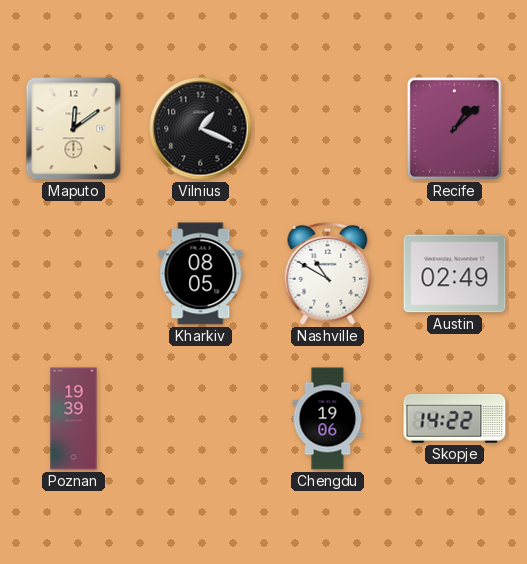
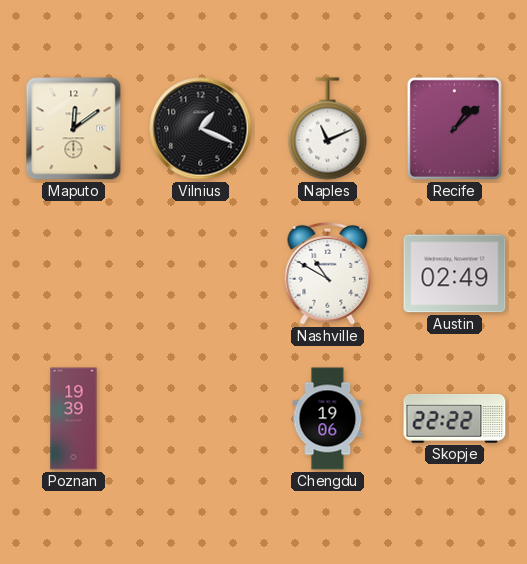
Naples: none -> 11:11 (328, 129)
Kharkiv: 08:05 -> none (201, 274)
Skopje: 14:22 -> 22:22 (455, 419)
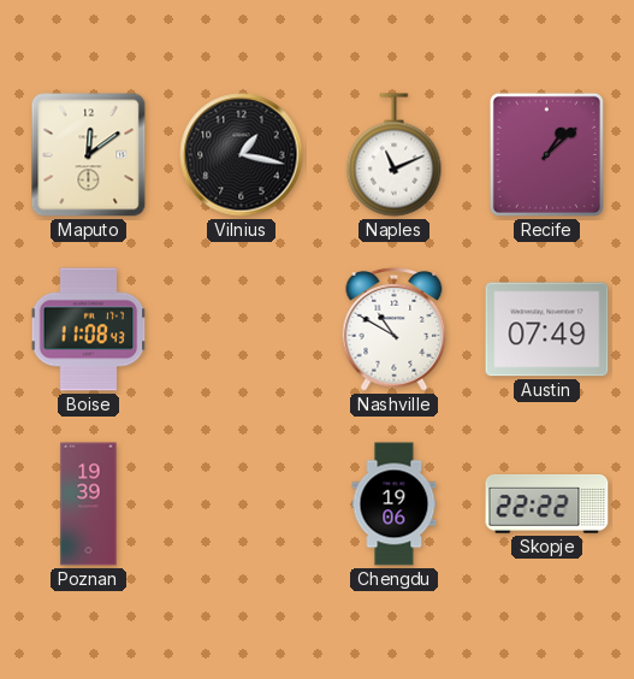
Vilnius: 1:19 -> 1:17 (242, 155)
Boise: none -> 11:08 (89, 330)
Austin: 02:49 -> 07:49 (547, 330)
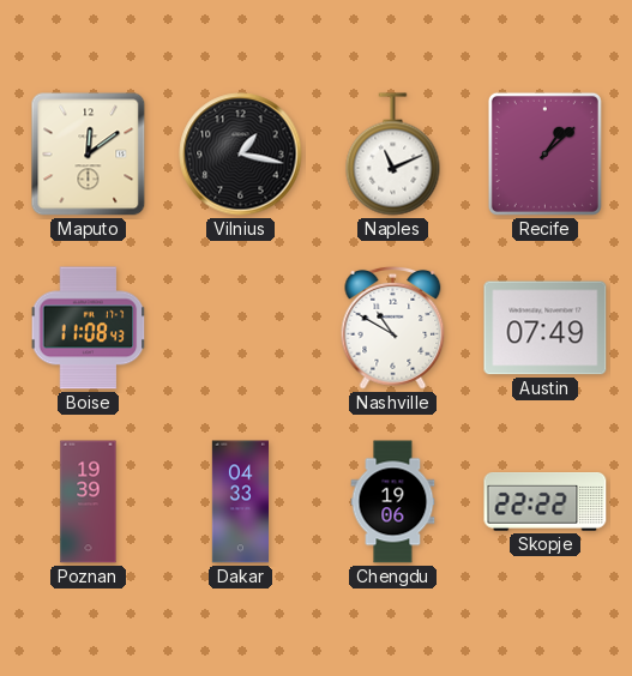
Dakar: none -> 04:33 (240, 502)
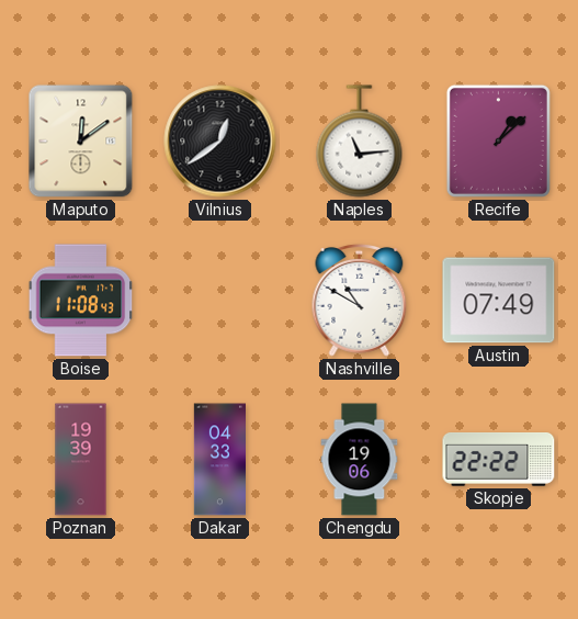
Vilnius: 1:17 -> 12:39 (220, 142)
Naples: 11:11 -> 11:14 (360, 142)
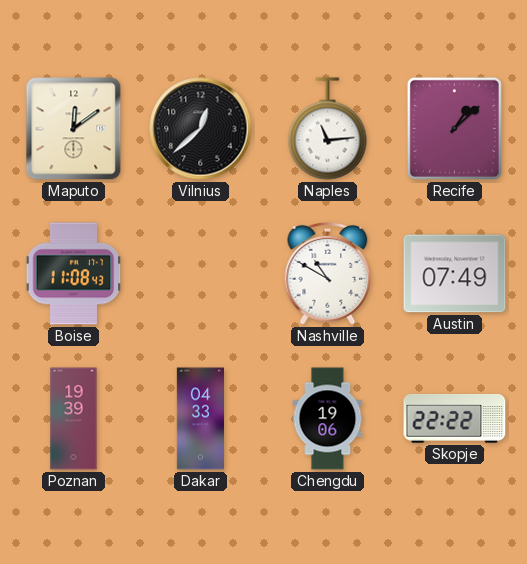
Vilnius: 12:39 -> 12:38 (201, 129)
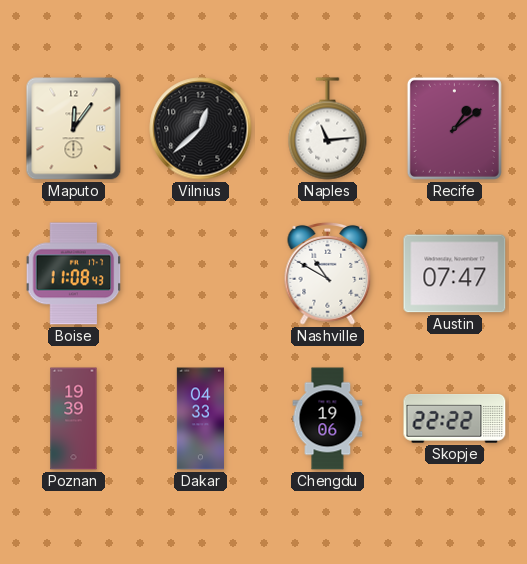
Maputo: 12:09 -> 12:06 (74, 129)
Recife: 1:08 -> 1:09 (454, 128)
Austin: 07:49 -> 07:47 (455, 274)
